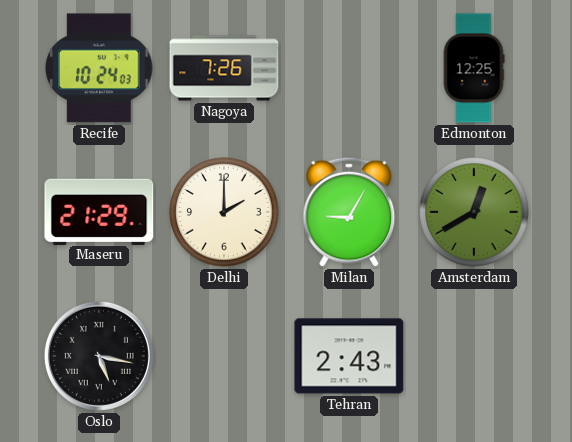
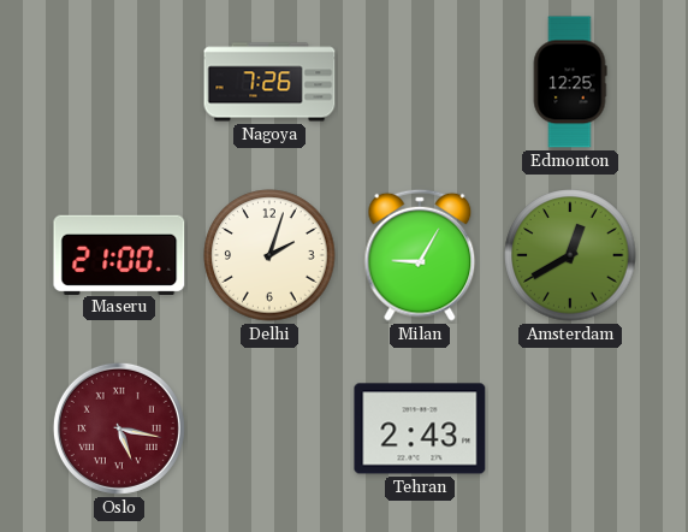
Recife: 10:24 -> none (99, 68)
Maseru: 21:29 -> 21:00 (119, 254)
Delhi: 2:00 -> 2:03 (269, 255)
Oslo dial: black -> burgundy (119, 428)
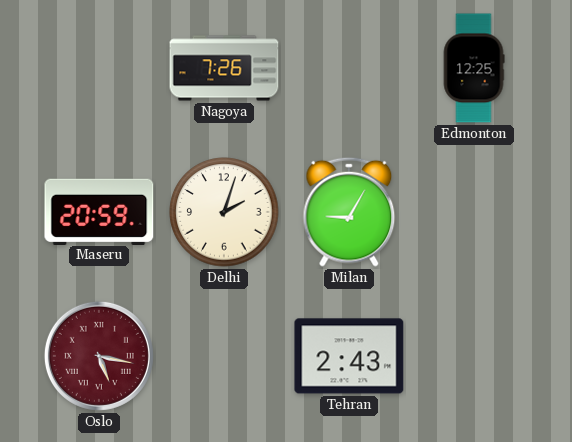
Maseru: 21:00 -> 20:59 (99, 211)
Amsterdam: 12:40 -> none (570, 255)
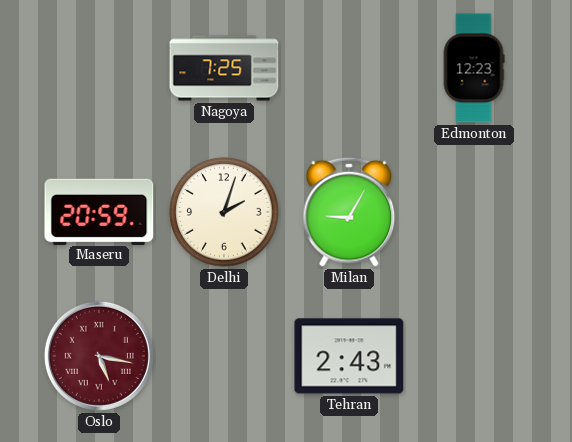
Nagoya: 7:26 -> 7:25 (224, 68)
Edmonton: 12:25 -> 12:23 (474, 68)
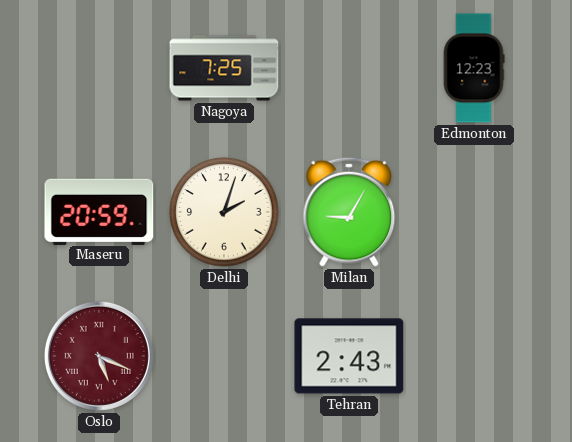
Oslo: 5:17 -> 5:19 (99, 356)
